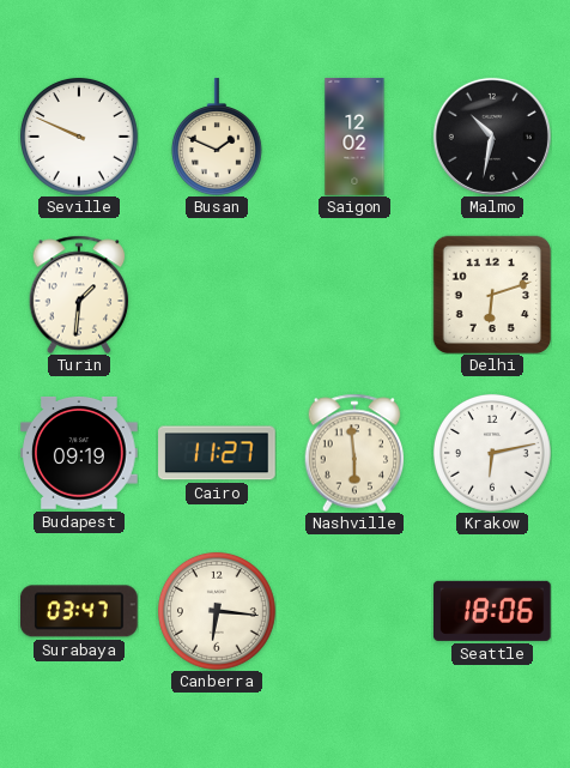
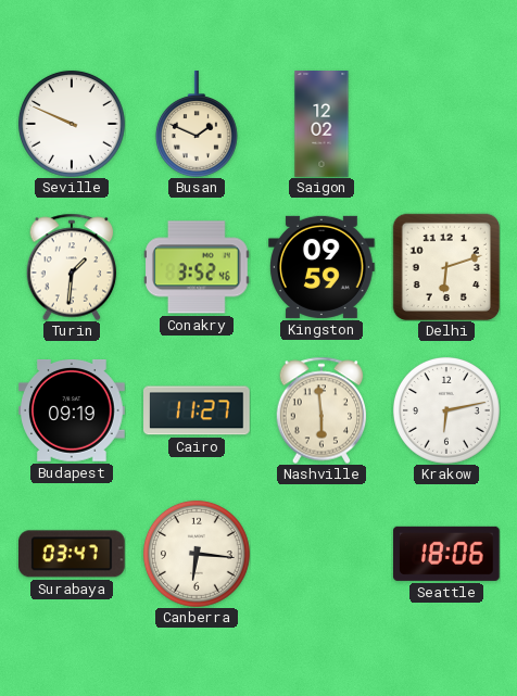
Malmo: 10:32 -> none (492, 137)
Conakry: none -> 3:52 (198, 267)
Kingston: none -> 09:59 (321, 267)
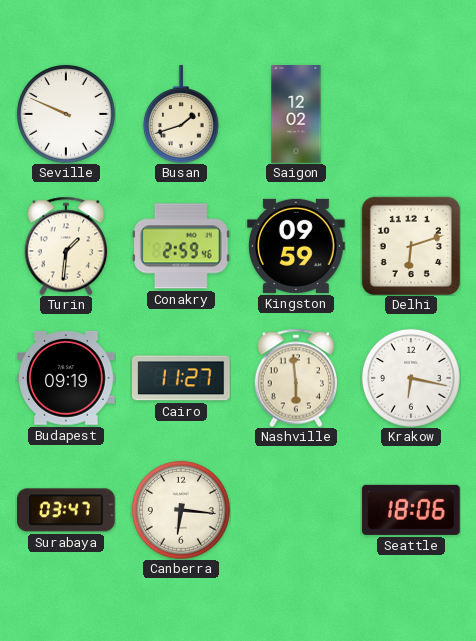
Busan: 1:49 -> 1:42 (181, 114)
Conakry: 3:52 -> 2:59 (182, 246)
Krakow: 6:13 -> 6:17 (411, 378)
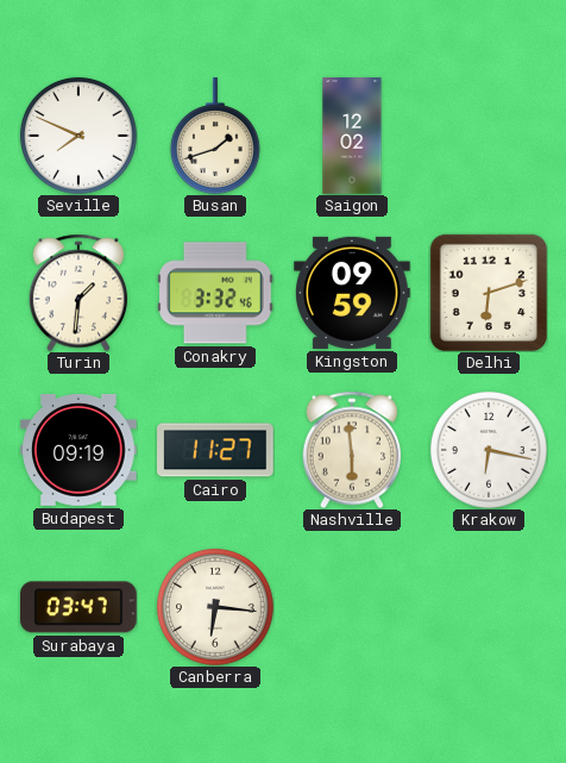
Seville: 9:49 -> 7:49 (78, 136)
Conakry: 2:59 -> 3:32 (216, 293)
Seattle: 18:06 -> none (411, 510)
